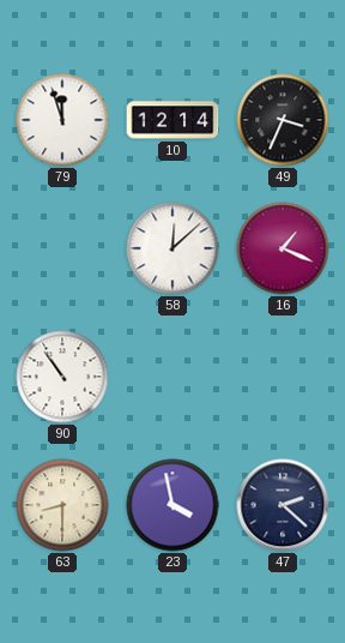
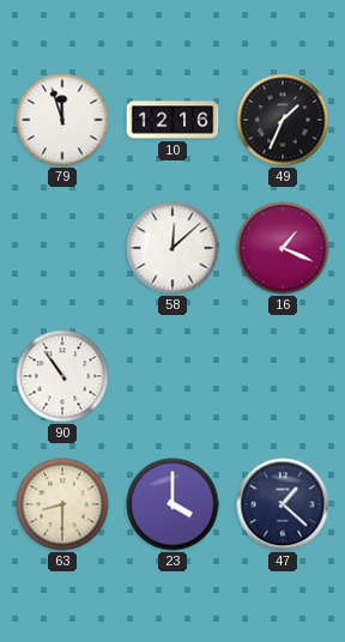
10: 12:14 -> 12:16 (172, 120)
49: 3:34 -> 1:34 (283, 120)
23: 3:58 -> 4:00 (172, 504)
47: 2:22 -> 1:22 (283, 504)
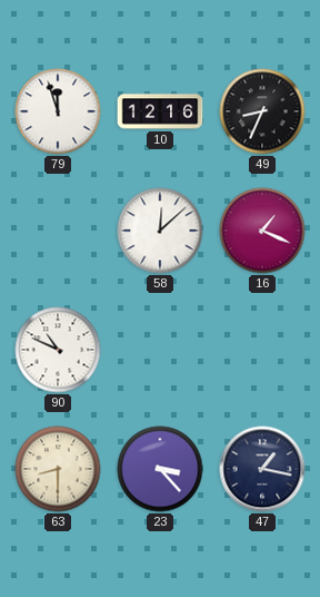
49: 1:34 -> 8:34 (262, 111)
90: 10:54 -> 10:49 (58, 350)
23: 4:00 -> 3:23 (160, 469)
47: 1:22 -> 1:17 (262, 469)
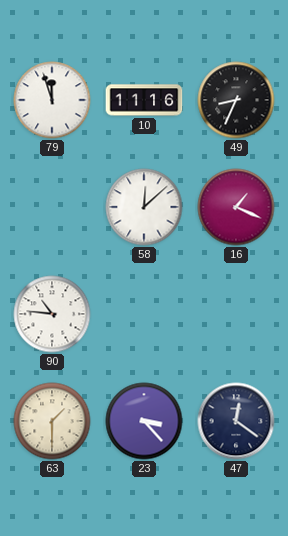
10: 12:16 -> 11:16 (144, 100)
90: 10:49 -> 10:46 (52, 314)
63: 8:30 -> 1:30 (52, 421)
47: 1:17 -> 12:21 (236, 421)
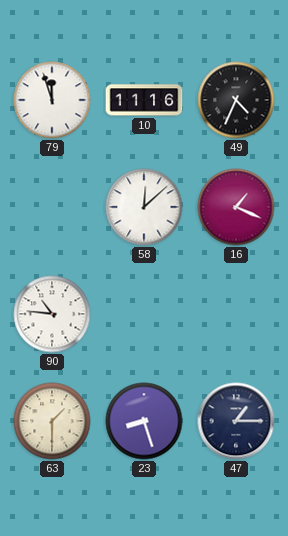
49: 8:34 -> 4:34 (236, 100)
23: 3:23 -> 8:27 (144, 421)
47: 12:21 -> 1:15 (236, 421)
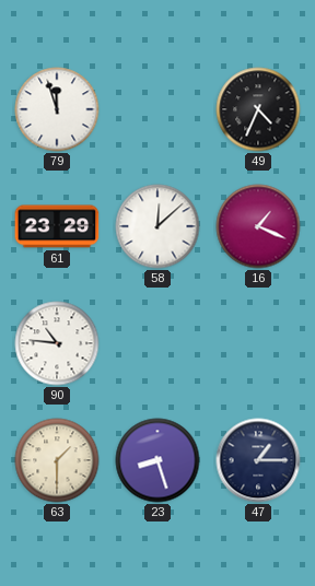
10: 11:16 -> none (144, 100)
61: none -> 23:29 (57, 226)
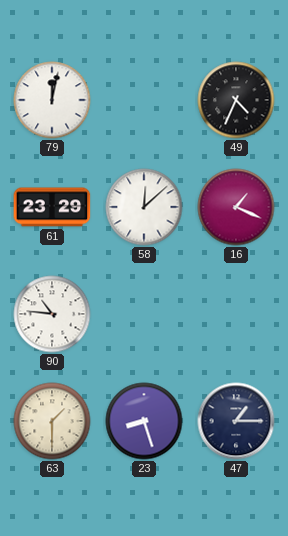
79: 11:57 -> 12:02 (52, 100)
